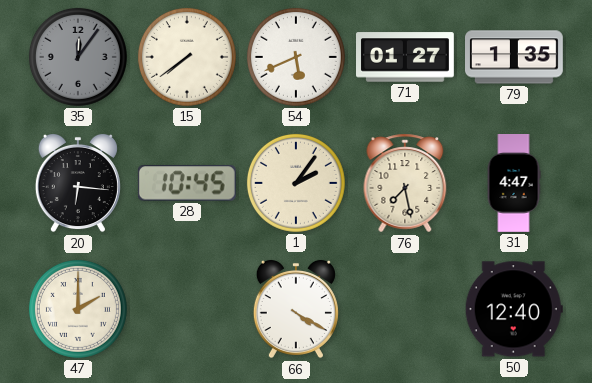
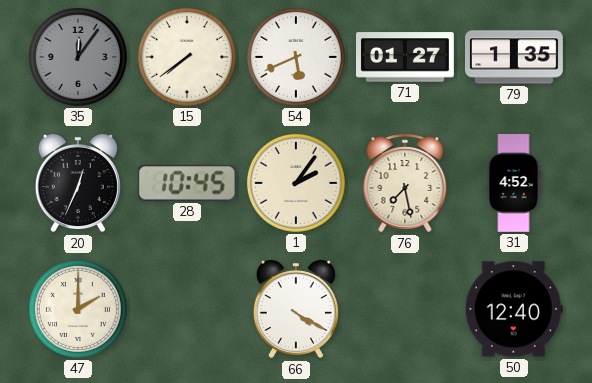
20: 6:16 -> 12:34 (78, 183)
31: 4:47 -> 4:52 (514, 184)
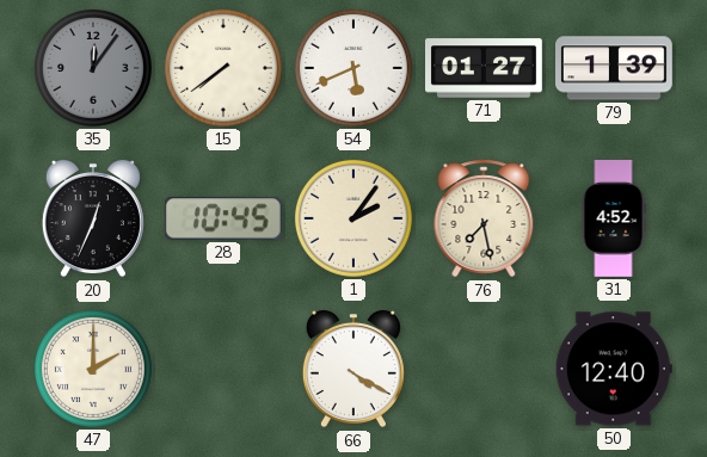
79: 1:35 -> 1:39 (615, 68)
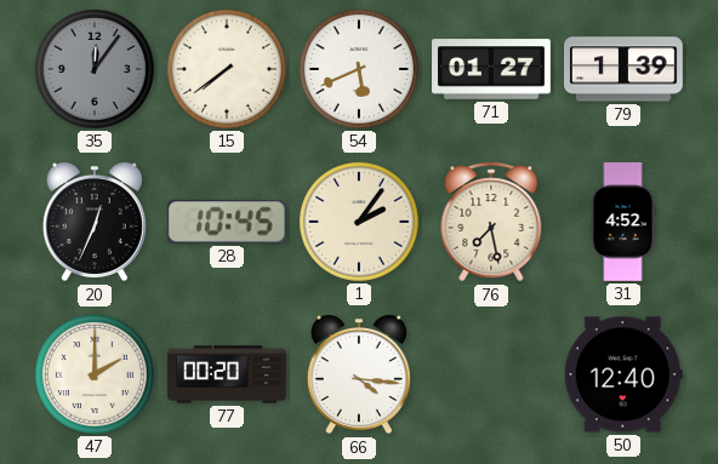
77: none -> 00:20 (227, 374)
66: 4:20 -> 4:16 (359, 374)
